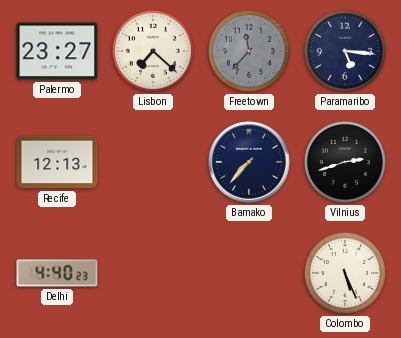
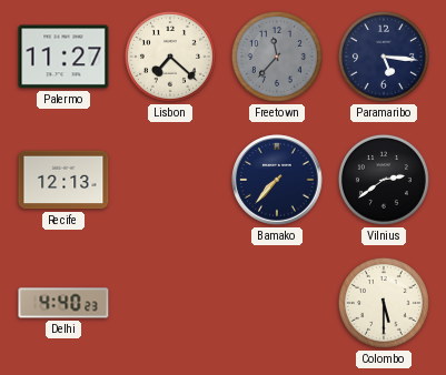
Palermo: 23:27 -> 11:27 (63, 57)
Vilnius: 2:42 -> 2:39 (384, 180)
Colombo: 5:26 -> 5:30 (384, 303)
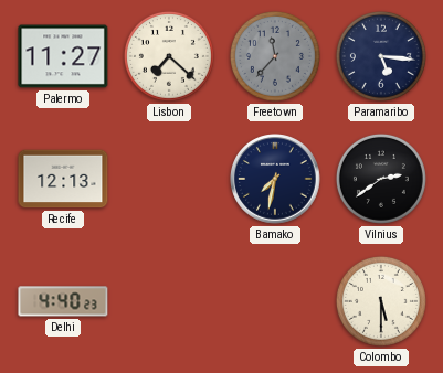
Bamako: 7:37 -> 7:32 (275, 179)
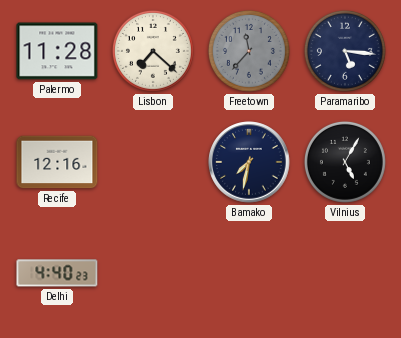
Palermo: 11:27 -> 11:28 (57, 51)
Recife: 12:13 -> 12:16 (57, 162)
Vilnius: 2:39 -> 5:05 (345, 162)
Colombo: 5:30 -> none (381, 301)
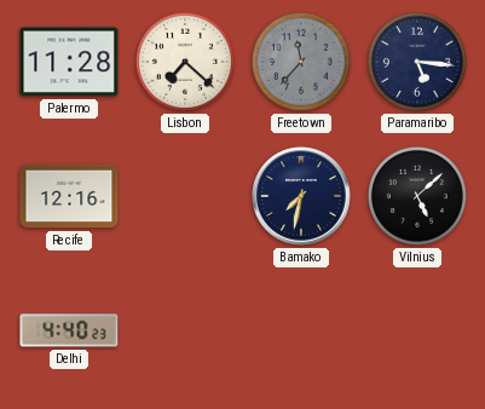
Vilnius: 5:05 -> 5:08 (417, 196)
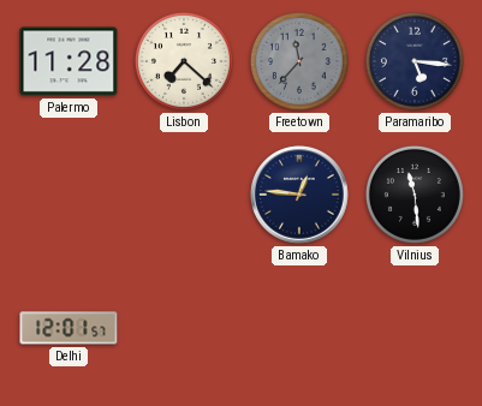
Recife: 12:16 -> none (69, 196)
Bamako: 7:32 -> 12:46 (299, 195)
Vilnius: 5:08 -> 11:29 (415, 195)
Delhi: 4:40 -> 12:01 (69, 328)
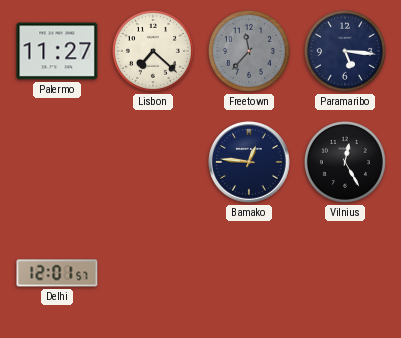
Palermo: 11:28 -> 11:27 (57, 51)
Vilnius: 11:29 -> 12:25 (345, 162)
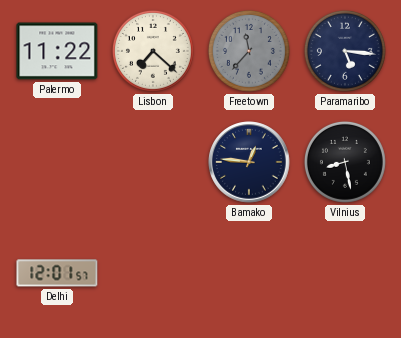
Palermo: 11:27 -> 11:22 (57, 51)
Vilnius: 12:25 -> 8:28 (345, 162)
